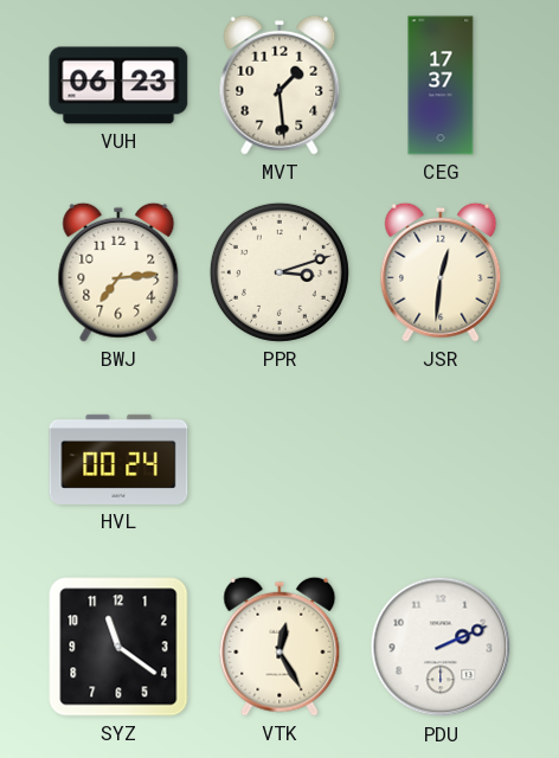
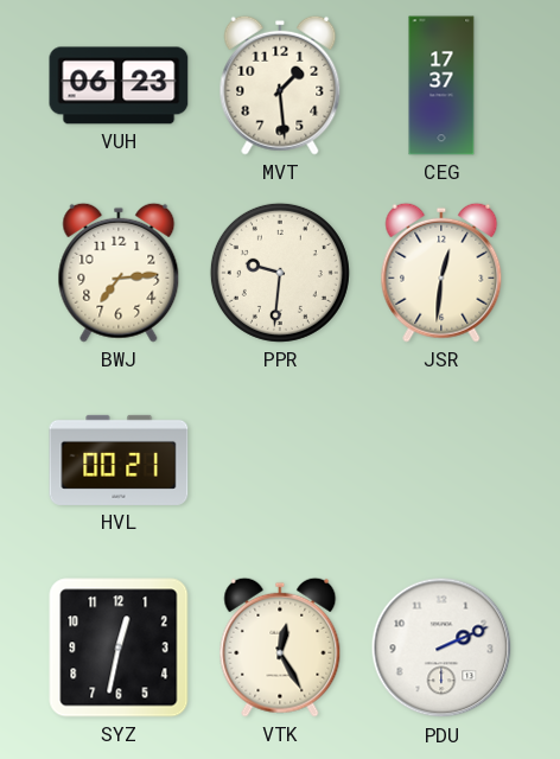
PPR: 3:12 -> 9:31 (280, 273)
HVL: 00:24 -> 00:21 (119, 460)
SYZ: 11:21 -> 12:32 (119, 648)
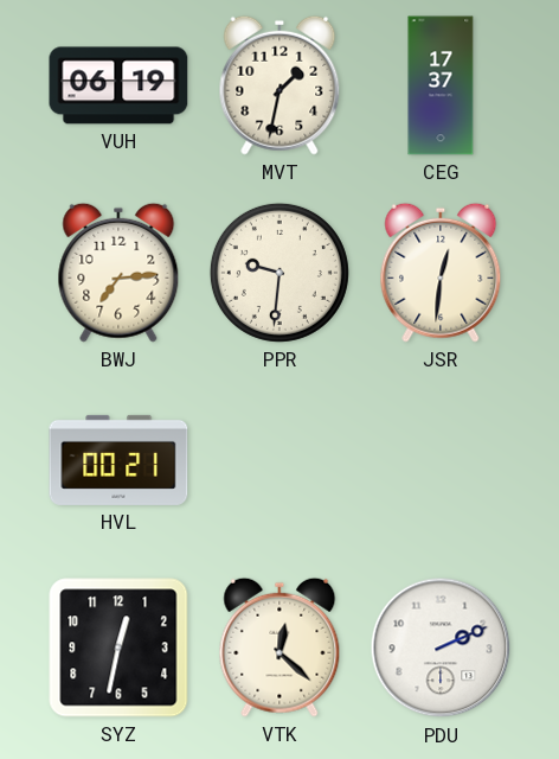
VUH: 06:23 -> 06:19 (118, 85)
MVT: 1:29 -> 1:32 (279, 85)
VTK: 12:25 -> 12:22 (279, 648)
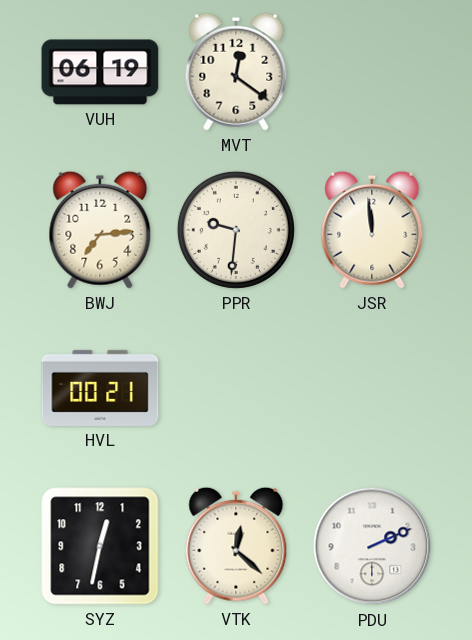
MVT: 1:32 -> 12:21 (236, 72)
CEG: 17:37 -> none (441, 85)
JSR: 12:31 -> 11:59 (372, 230)
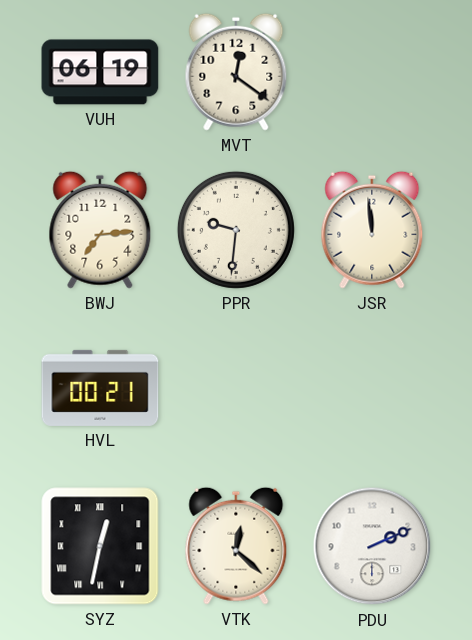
SYZ numerals: Arabic -> Roman (100, 546)
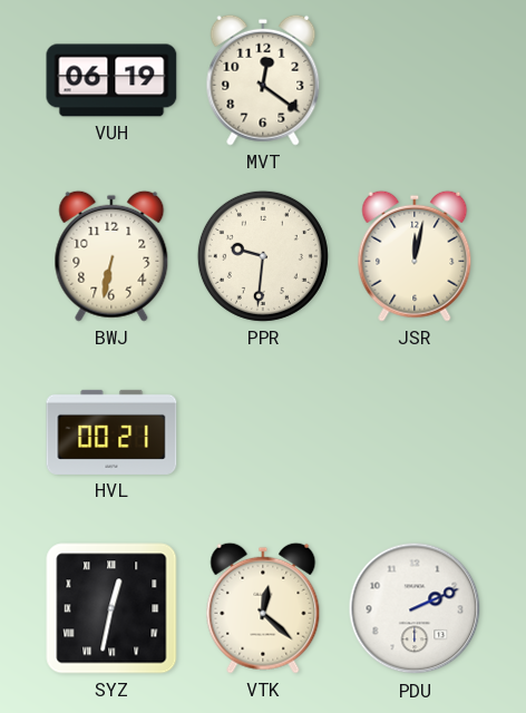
BWJ: 7:14 -> 6:32 (111, 256)
JSR: 11:59 -> 12:02 (415, 256)
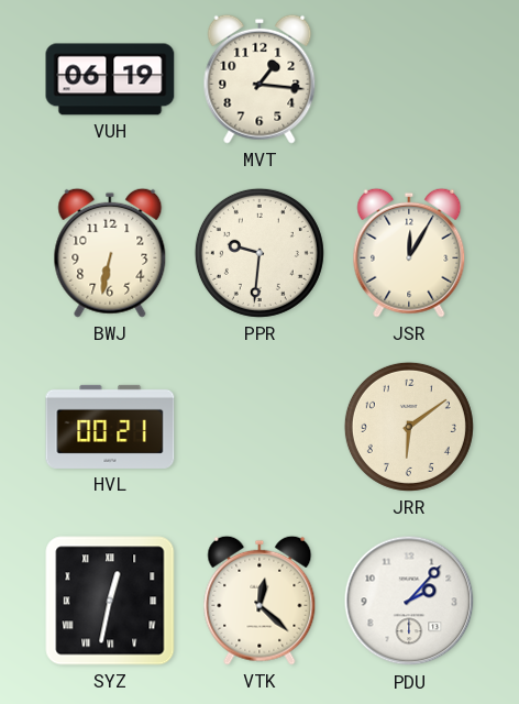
MVT: 12:21 -> 1:16 (259, 79)
JSR: 12:02 -> 12:05 (409, 253)
JRR: none -> 6:09 (409, 427)
PDU: 2:11 -> 2:07 (409, 601)
